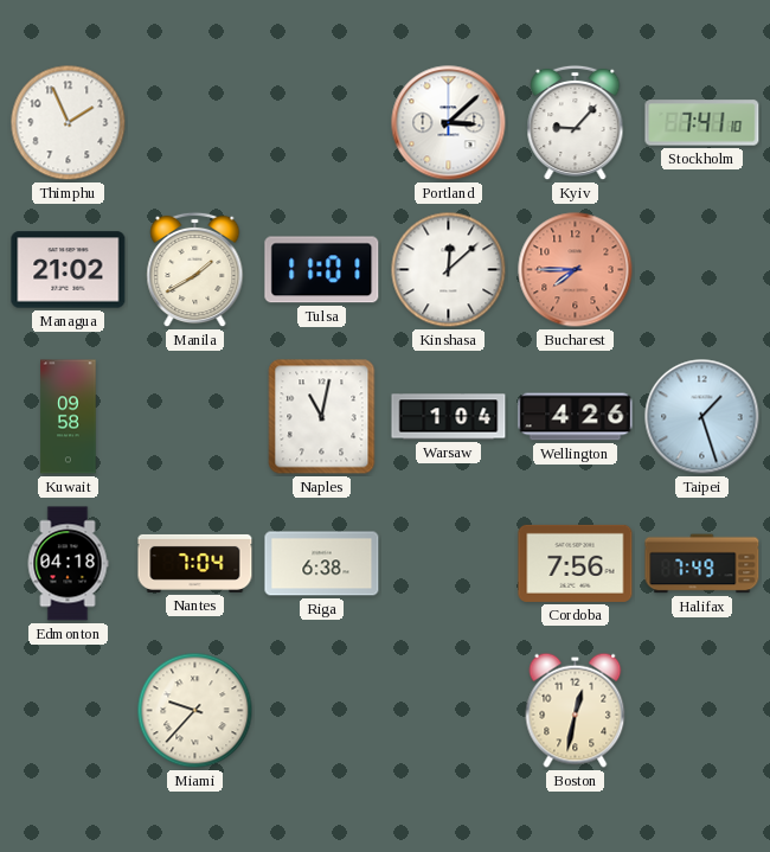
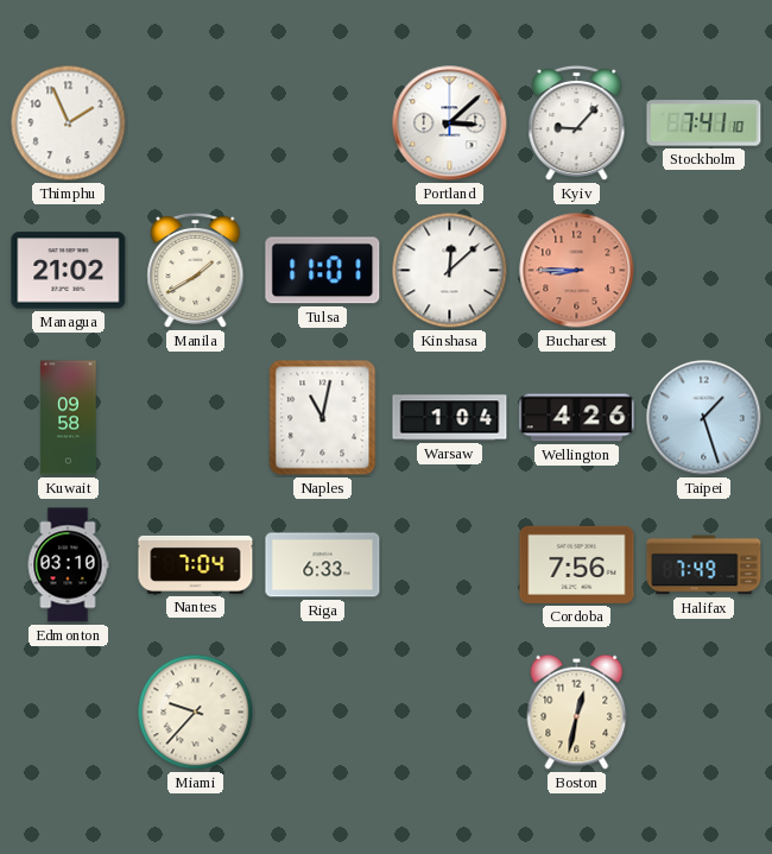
Bucharest: 7:45 -> 8:45 (577, 271)
Edmonton: 04:18 -> 03:10 (68, 565)
Riga: 6:38 -> 6:33 (323, 565)
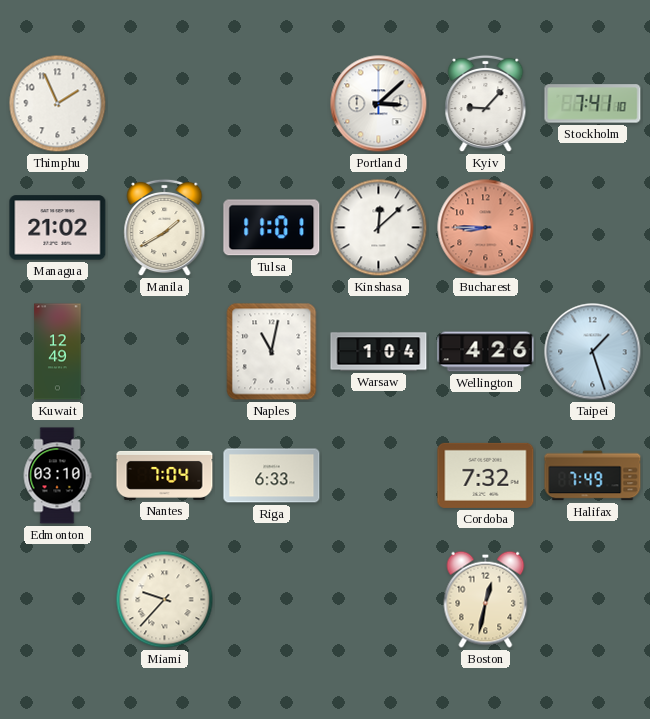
Kuwait: 09:58 -> 12:49 (58, 352)
Cordoba: 7:56 -> 7:32 (486, 475)
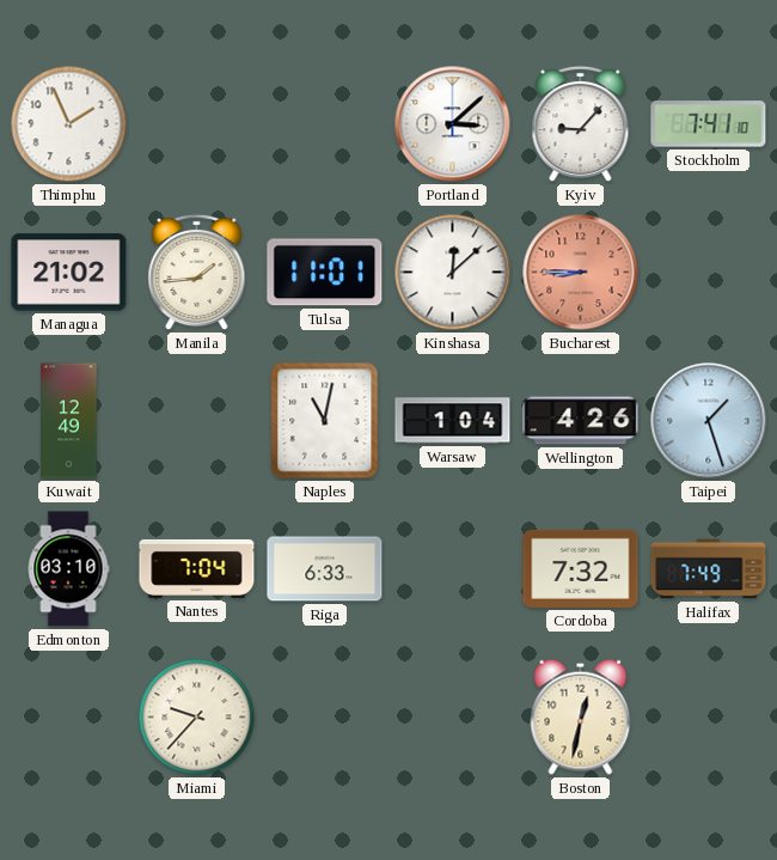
Manila: 1:40 -> 1:44 (197, 273)
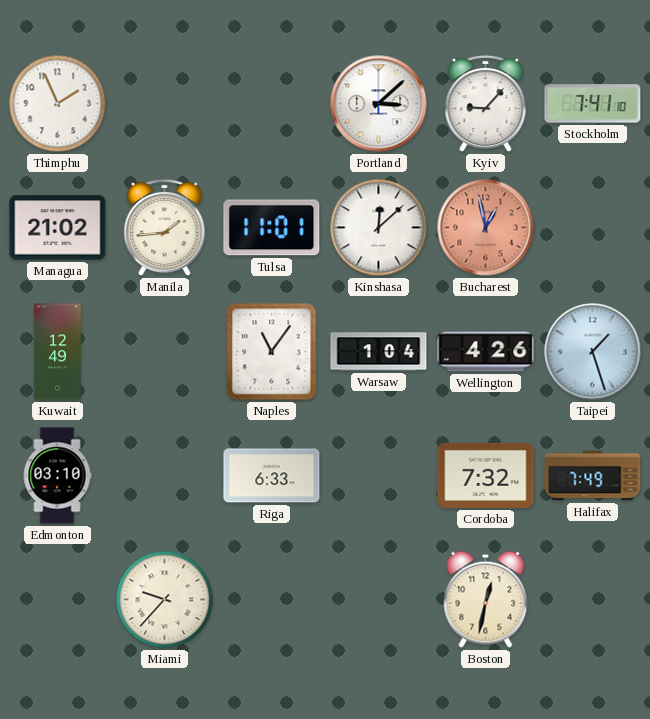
Bucharest: 8:45 -> 12:58 (486, 228)
Naples: 11:02 -> 11:06 (272, 352)
Nantes: 7:04 -> none (197, 568)
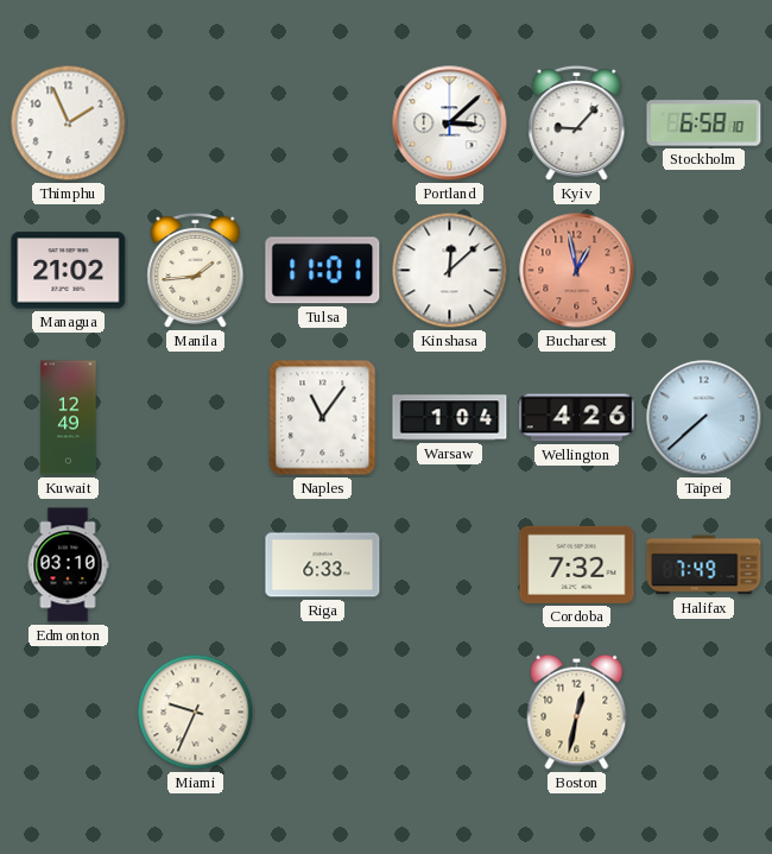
Stockholm: 7:41 -> 6:58 (704, 124)
Taipei: 1:27 -> 7:38 (704, 418)
Miami: 9:37 -> 9:34 (196, 713)
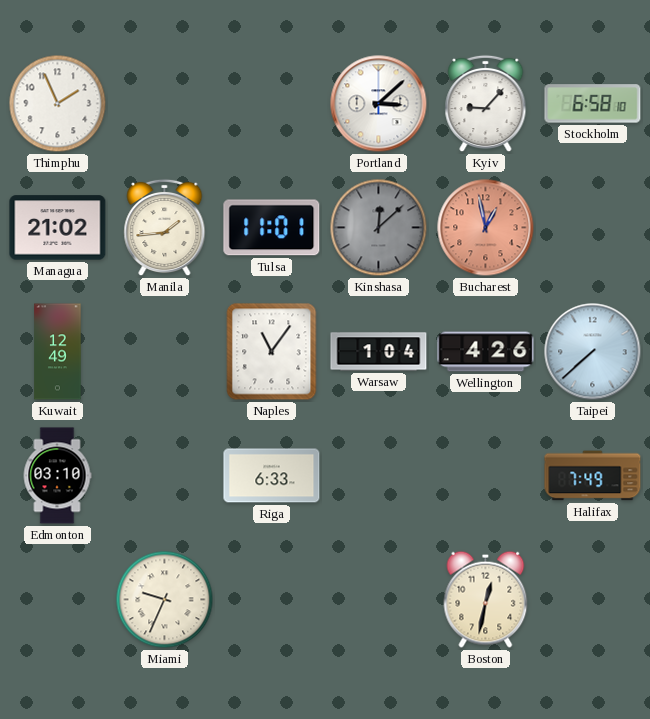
Kinshasa dial: white -> grey (379, 228)
Cordoba: 7:32 -> none (577, 564)
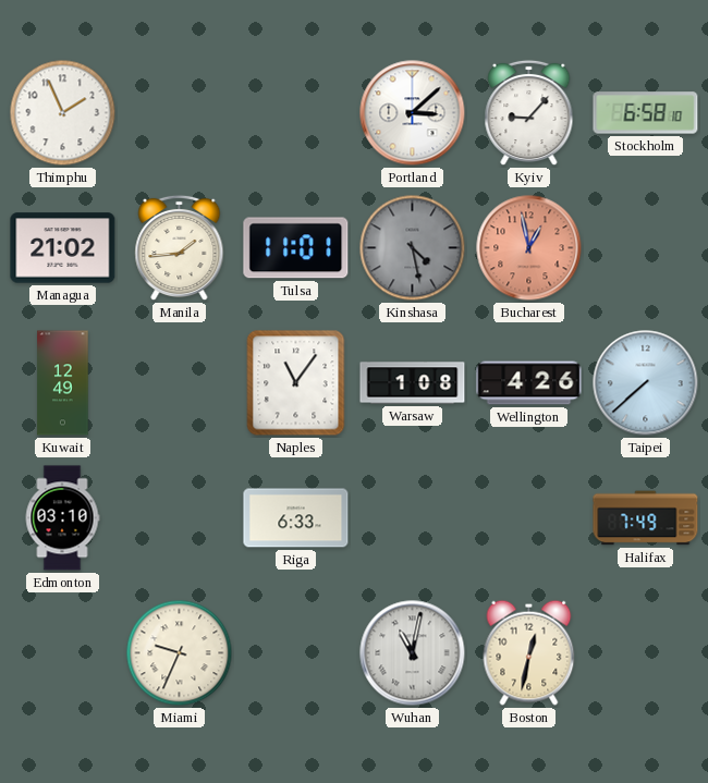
Kinshasa: 12:08 -> 4:28 (413, 248)
Warsaw: 1:04 -> 1:08 (413, 383)
Wuhan: none -> 11:02 (413, 653)
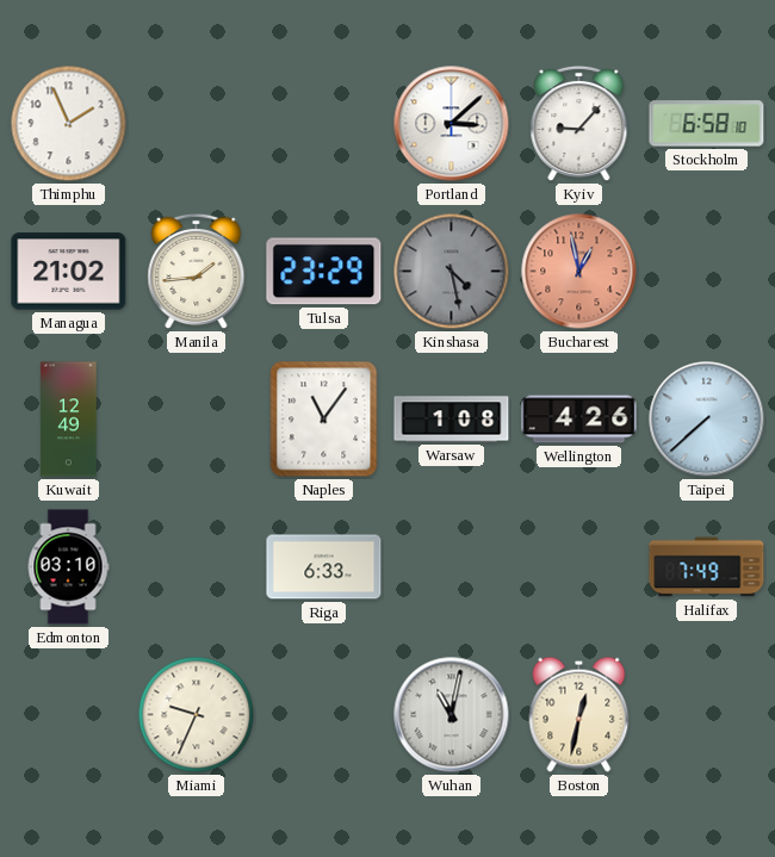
Tulsa: 11:01 -> 23:29 (324, 272)
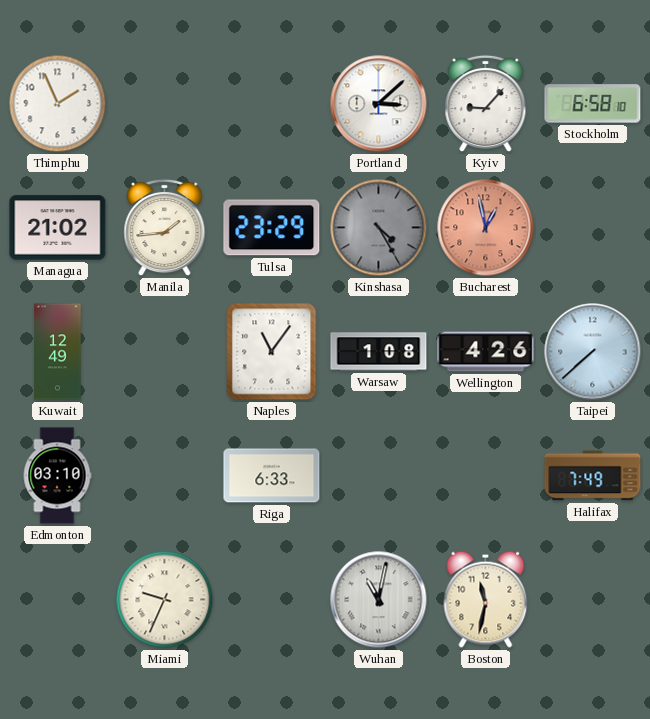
Kinshasa: 4:28 -> 4:25 (379, 228)
Boston: 12:32 -> 11:32 (486, 599)
